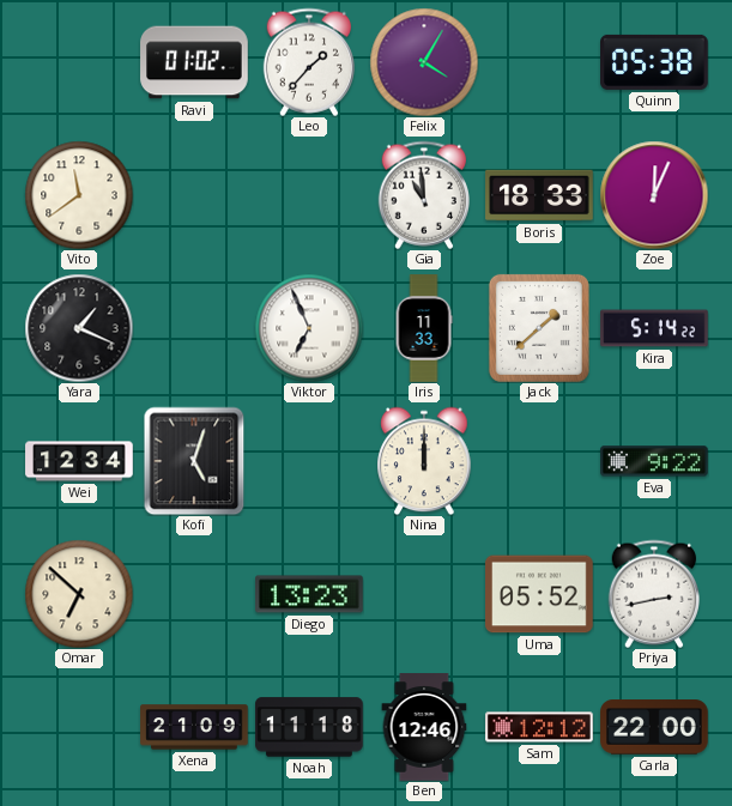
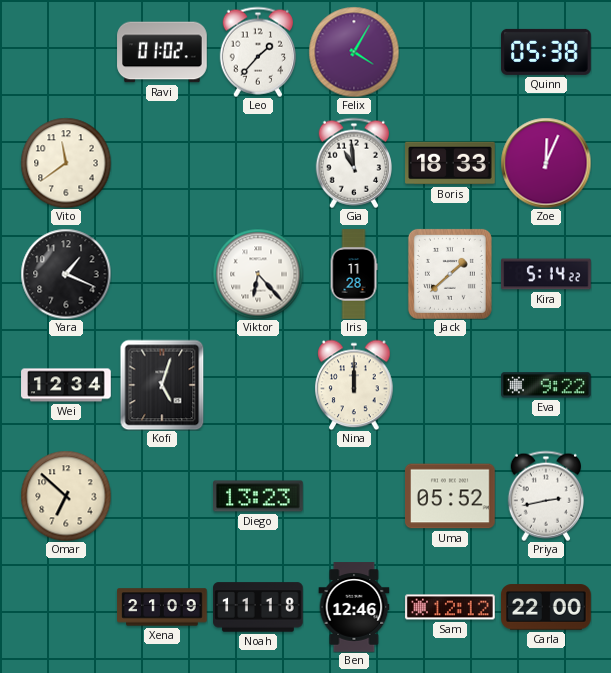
Viktor: 6:56 -> 6:23 (258, 274)
Iris: 11:33 -> 11:28 (354, 274)
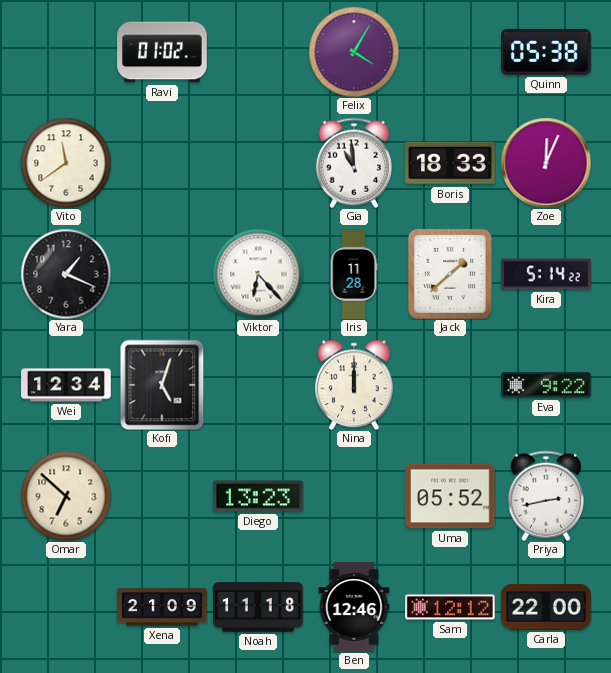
Leo: 1:37 -> none (257, 52)
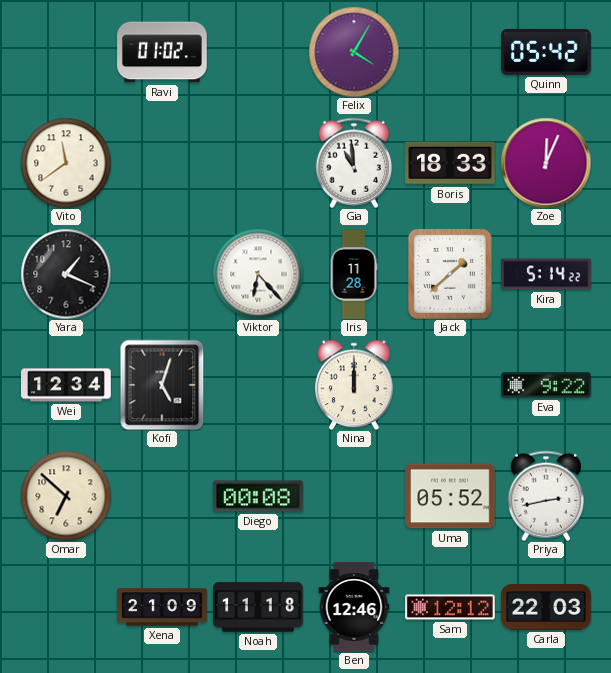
Quinn: 05:38 -> 05:42 (546, 52)
Diego: 13:23 -> 00:08 (258, 496)
Carla: 22:00 -> 22:03 (546, 607)
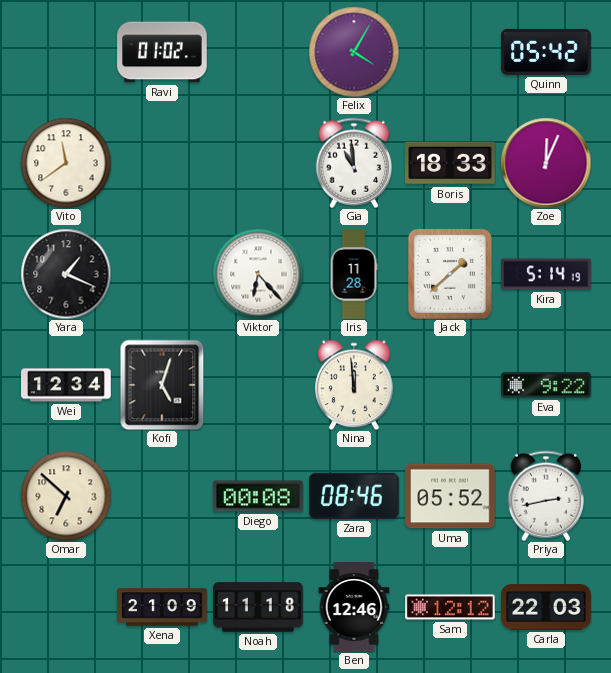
Kira: 5:14:22 -> 5:14:19 (546, 274)
Nina: 12:00 -> 11:59 (354, 385)
Zara: none -> 08:46 (355, 496)
